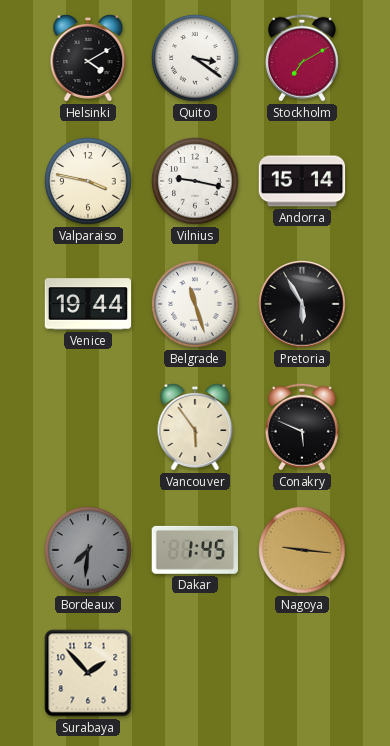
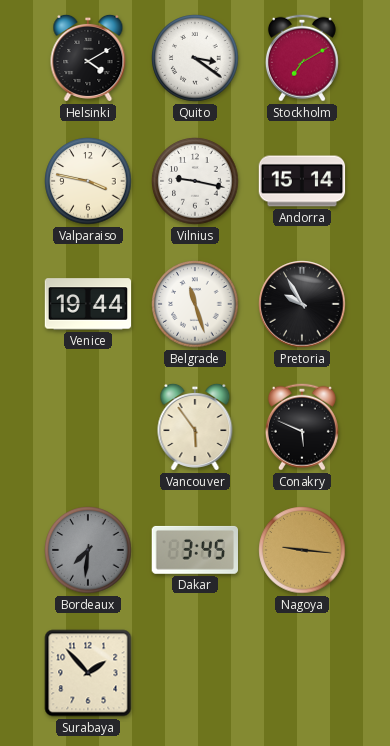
Pretoria: 5:55 -> 9:55 (302, 304)
Dakar: 1:45 -> 3:45 (195, 550)
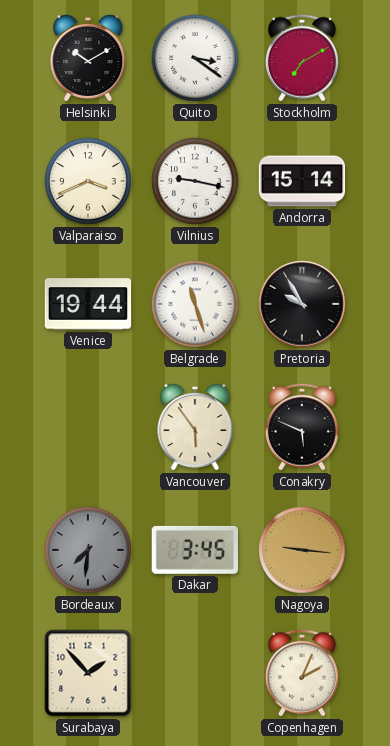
Helsinki: 4:10 -> 10:10 (88, 58)
Valparaiso: 3:47 -> 3:41 (88, 181)
Copenhagen: none -> 2:04 (302, 673)
